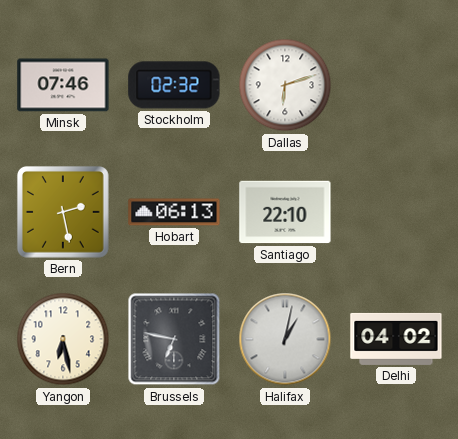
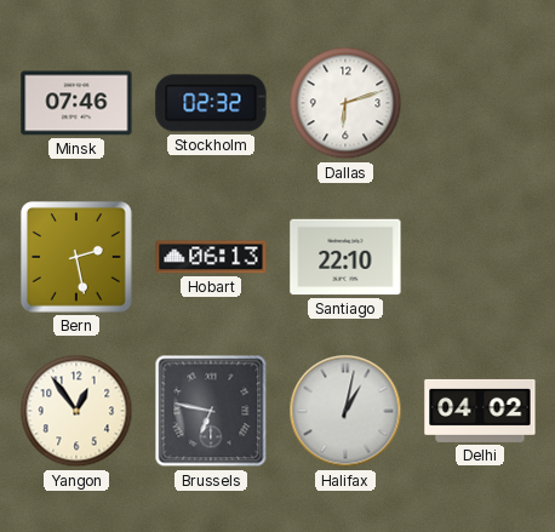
Yangon: 6:28 -> 12:54 (76, 411)
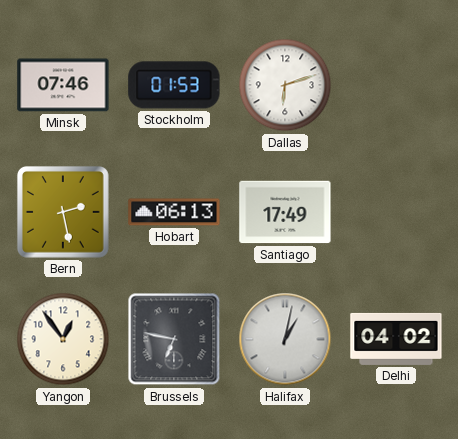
Stockholm: 02:32 -> 01:53 (174, 85)
Santiago: 22:10 -> 17:49 (285, 212)
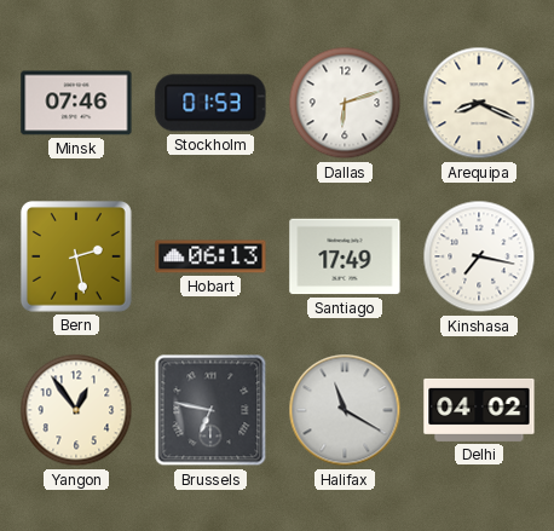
Arequipa: none -> 8:19 (479, 103)
Kinshasa: none -> 7:17 (479, 256)
Halifax: 1:02 -> 11:20 (345, 410)
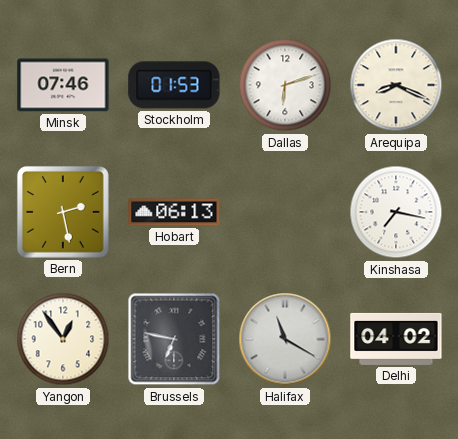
Santiago: 17:49 -> none (345, 256)
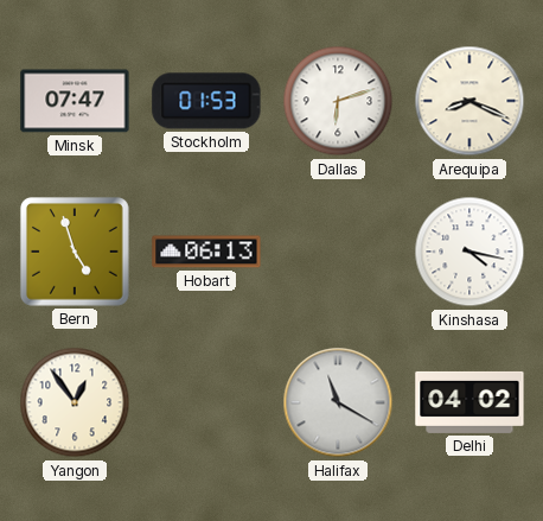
Minsk: 07:46 -> 07:47 (75, 101)
Bern: 2:28 -> 4:57 (75, 252)
Kinshasa: 7:17 -> 4:17 (469, 252)
Brussels: 6:47 -> none (174, 339)
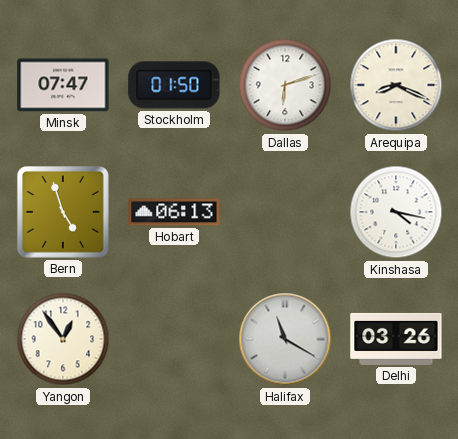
Stockholm: 01:53 -> 01:50 (174, 85)
Delhi: 04:02 -> 03:26 (396, 339)
